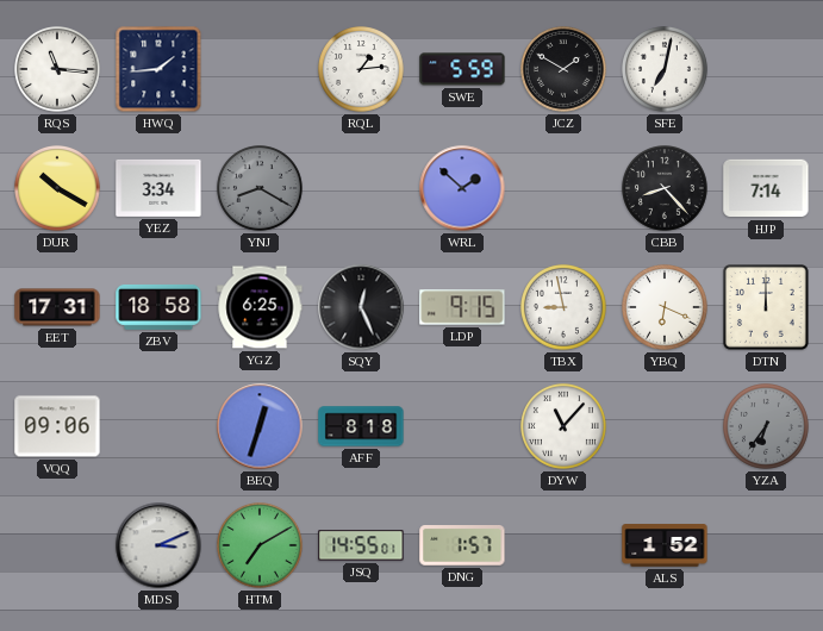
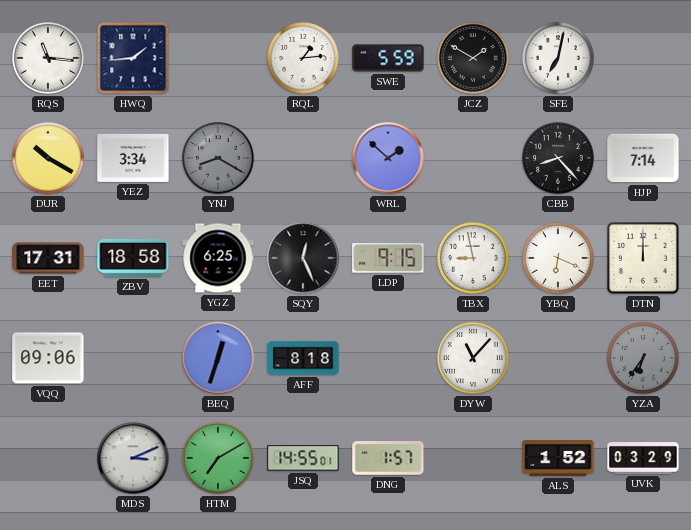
UVK: none -> 03:29 (643, 458)
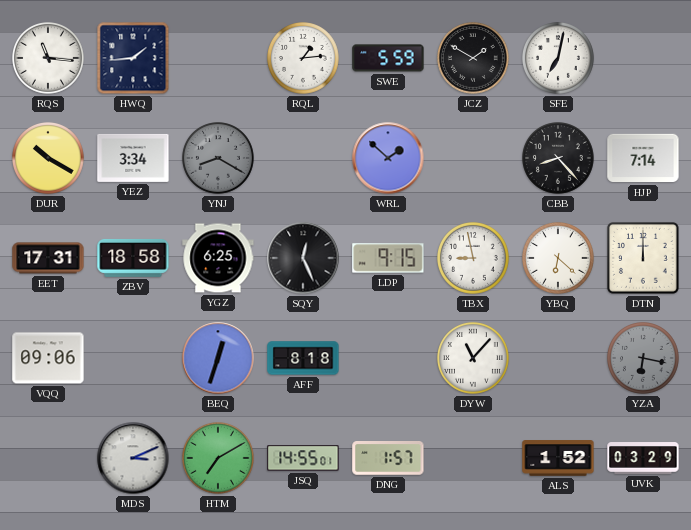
YBQ: 6:19 -> 6:22 (559, 259)
YZA: 6:36 -> 6:17 (644, 359)
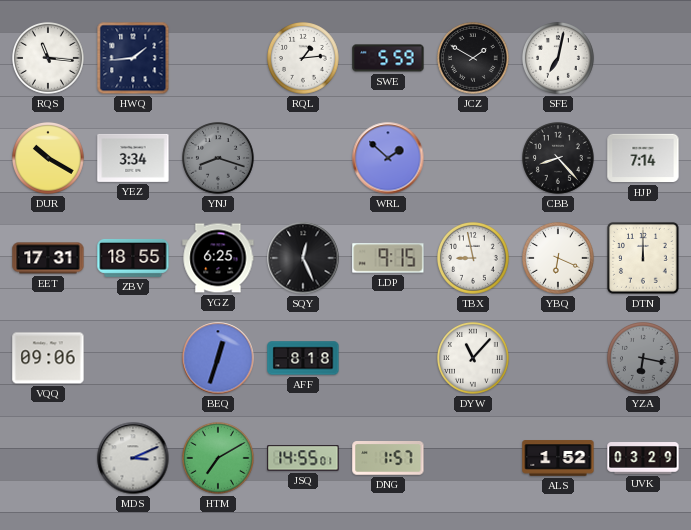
YNJ: 8:20 -> 8:18 (219, 159)
ZBV: 18:58 -> 18:55 (133, 258)
YBQ: 6:22 -> 6:19 (559, 259)
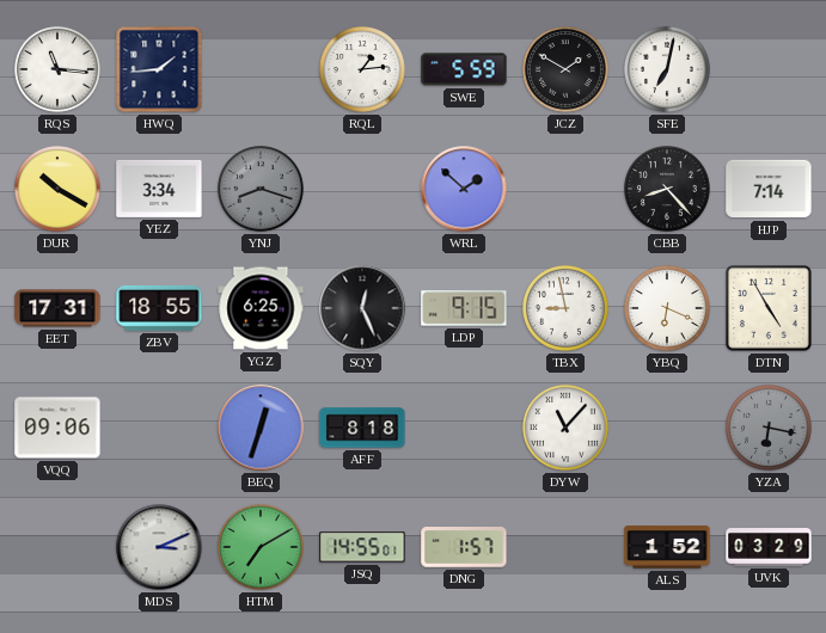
DTN: 12:00 -> 4:55 (770, 309)
